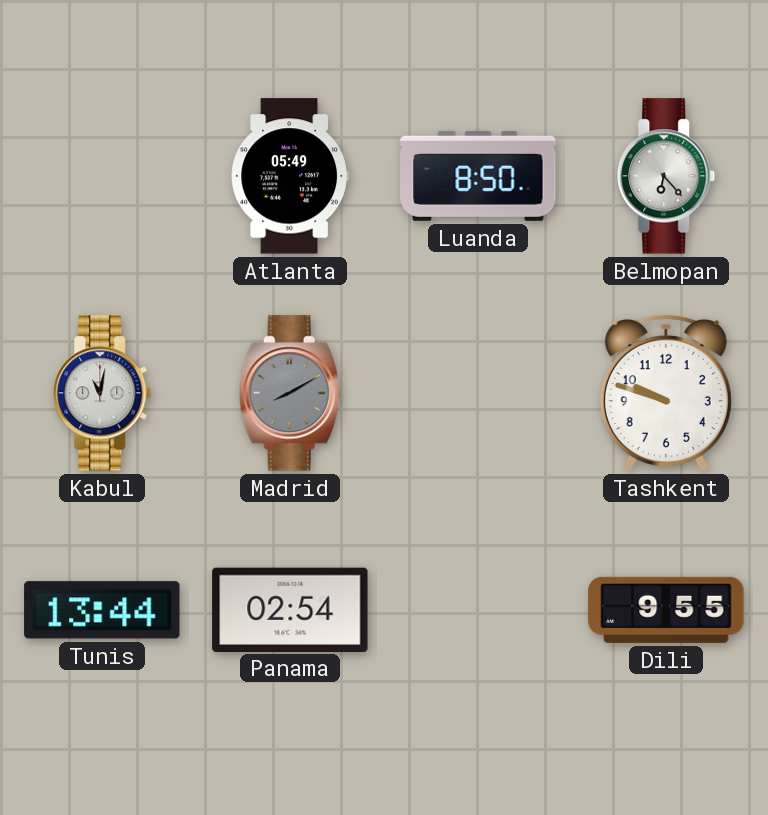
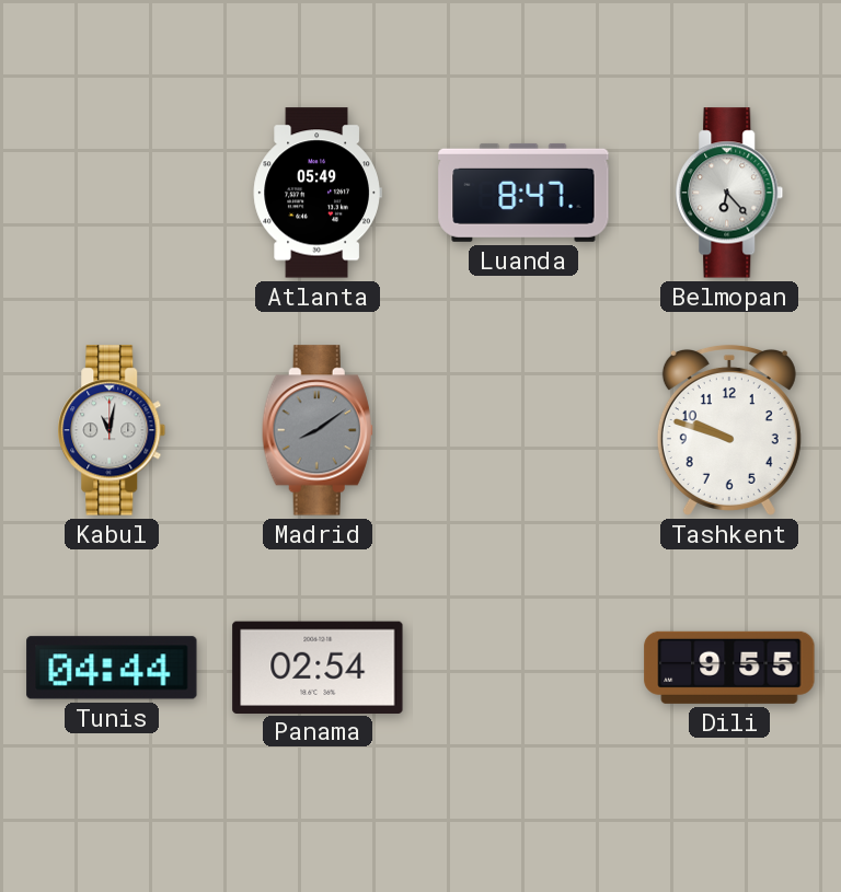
Luanda: 8:50 -> 8:47 (523, 193)
Madrid: 8:10 -> 8:09 (318, 430)
Tunis: 13:44 -> 04:44 (112, 668)
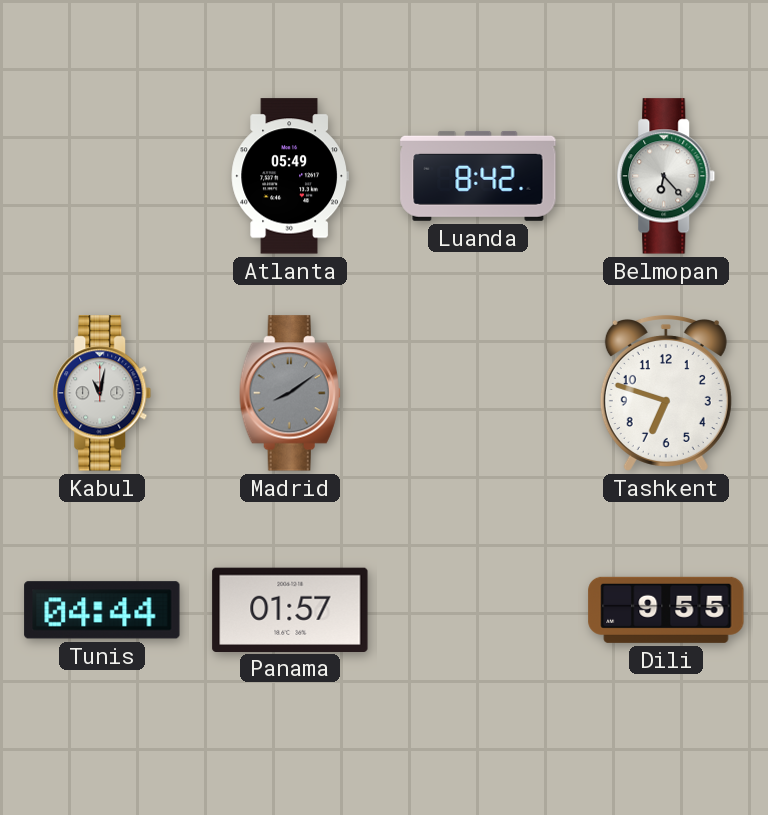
Luanda: 8:47 -> 8:42 (478, 176)
Tashkent: 9:48 -> 6:48 (666, 393)
Panama: 02:54 -> 01:57 (290, 609)
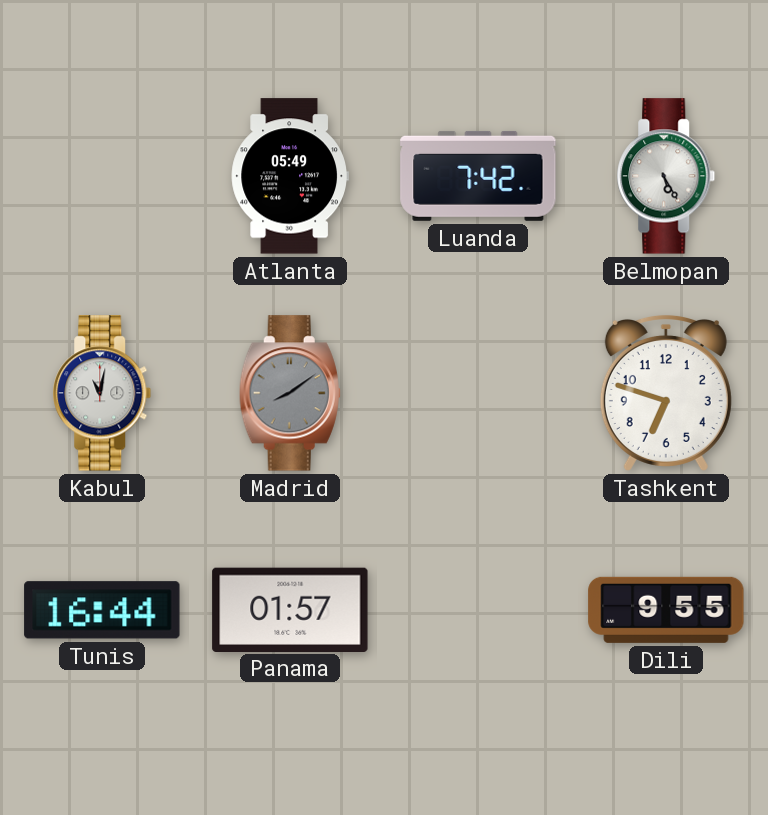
Luanda: 8:42 -> 7:42 (478, 176)
Belmopan: 6:23 -> 5:25 (666, 176)
Tunis: 04:44 -> 16:44 (102, 610)
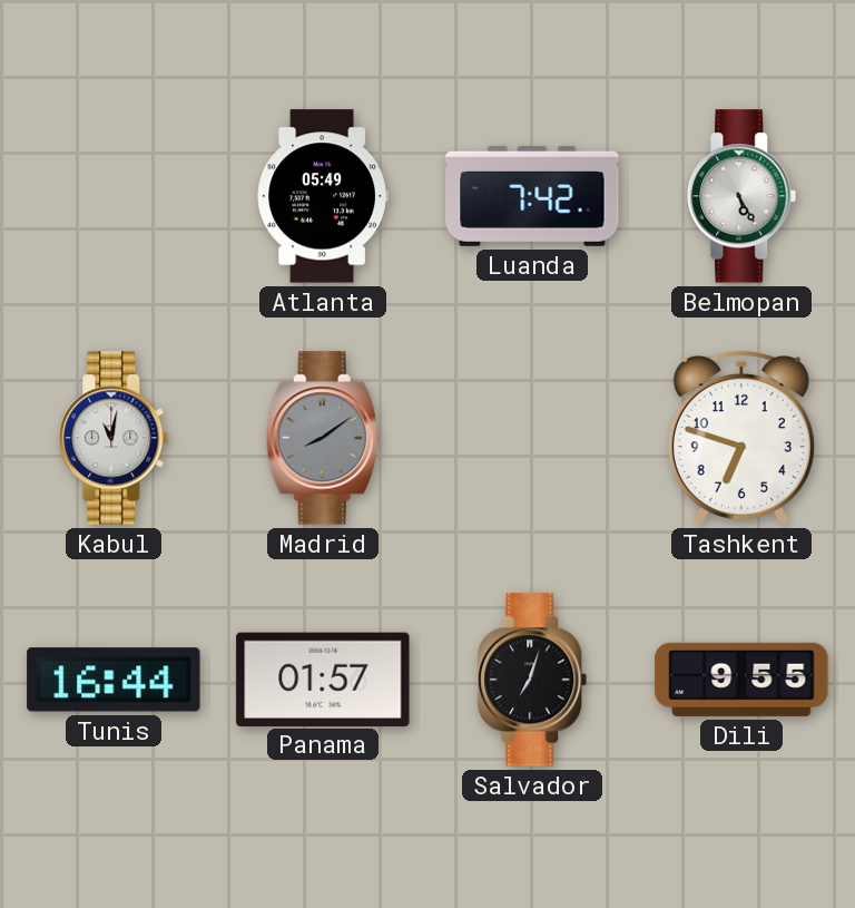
Salvador: none -> 7:03 (532, 680)
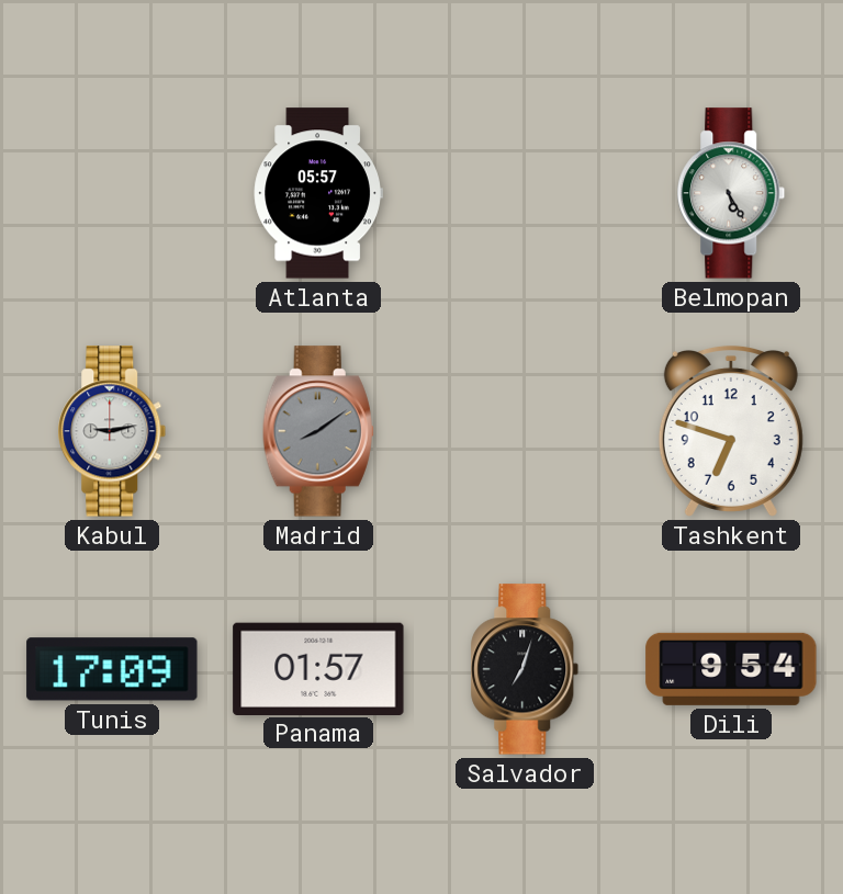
Atlanta: 05:49 -> 05:57 (318, 193)
Luanda: 7:42 -> none (532, 196)
Kabul: 11:02 -> 9:13 (112, 431)
Tunis: 16:44 -> 17:09 (112, 669)
Dili: 9:55 -> 9:54 (731, 669)
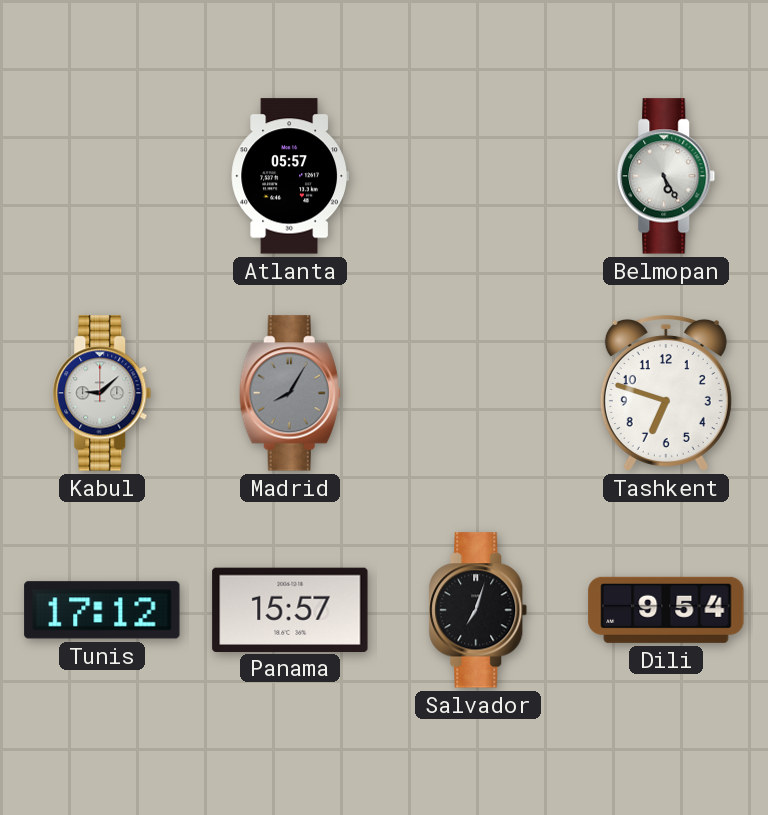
Kabul: 9:13 -> 9:08 (102, 393)
Madrid: 8:09 -> 8:05 (290, 393)
Tunis: 17:09 -> 17:12 (102, 610)
Panama: 01:57 -> 15:57 (290, 609)
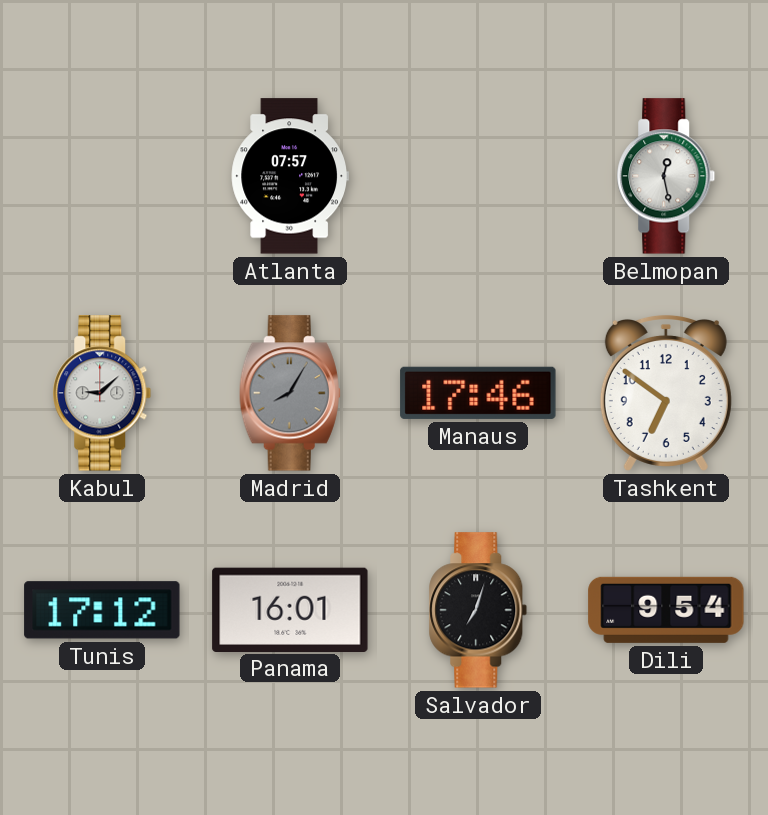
Atlanta: 05:57 -> 07:57 (290, 176)
Belmopan: 5:25 -> 12:28 (666, 176)
Manaus: none -> 17:46 (478, 393)
Tashkent: 6:48 -> 6:51 (666, 393)
Panama: 15:57 -> 16:01 (290, 609)
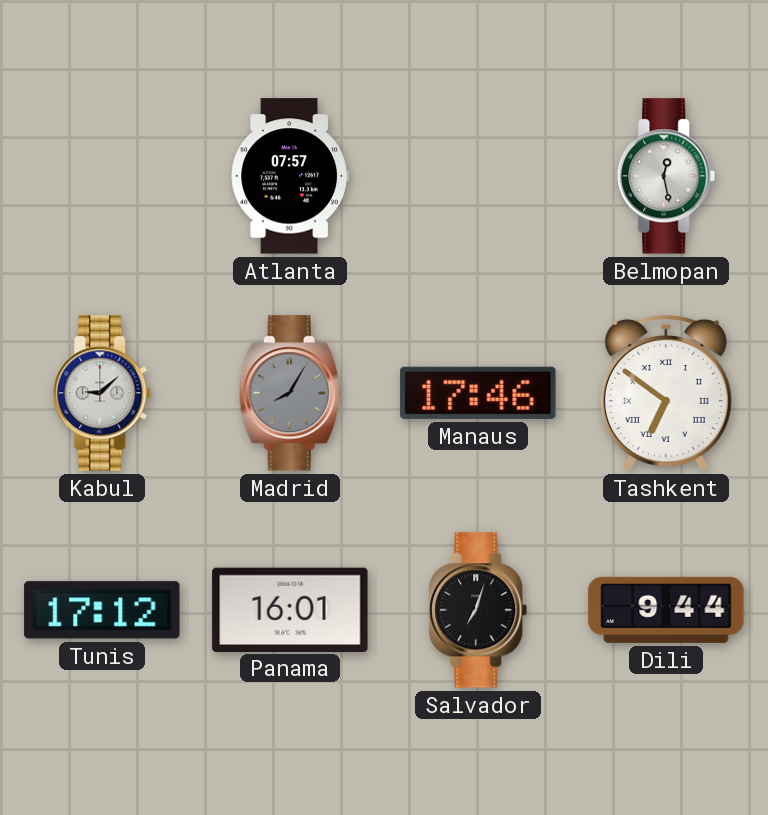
Tashkent numerals: Arabic -> Roman (666, 393)
Dili: 9:54 -> 9:44 (666, 610)
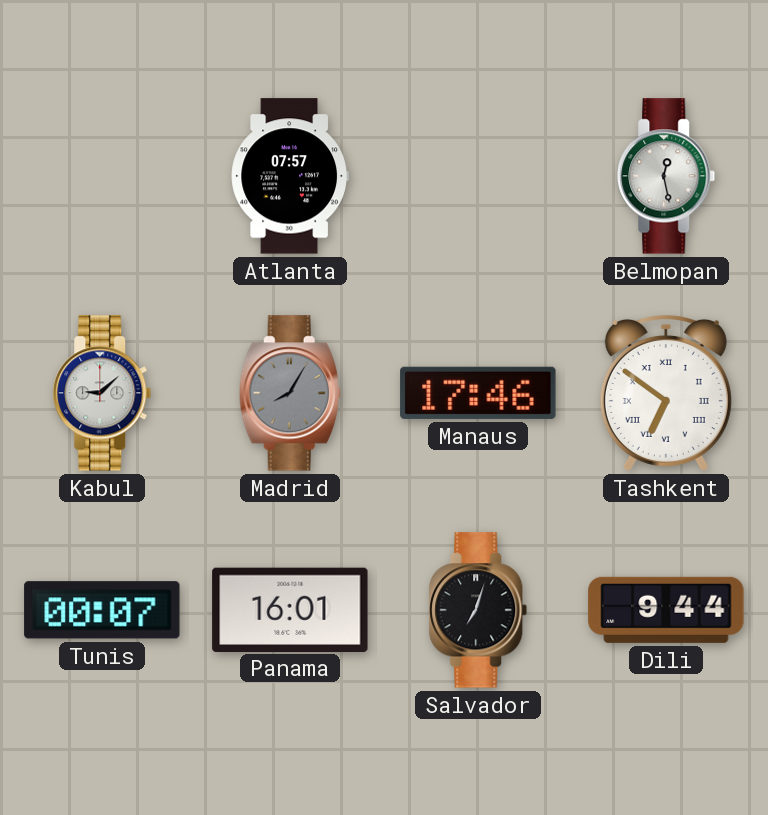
Tunis: 17:12 -> 00:07 (102, 610)
